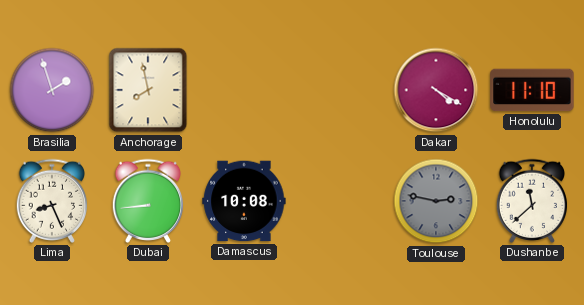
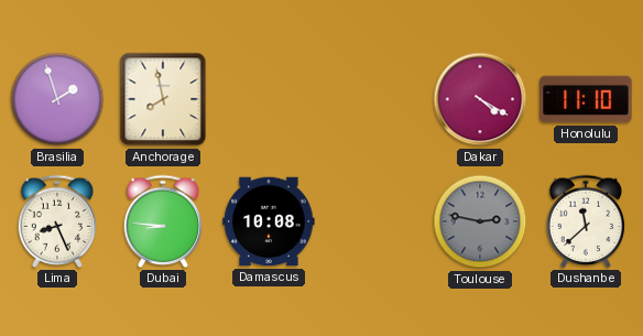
Dubai: 8:44 -> 8:46 (163, 221)
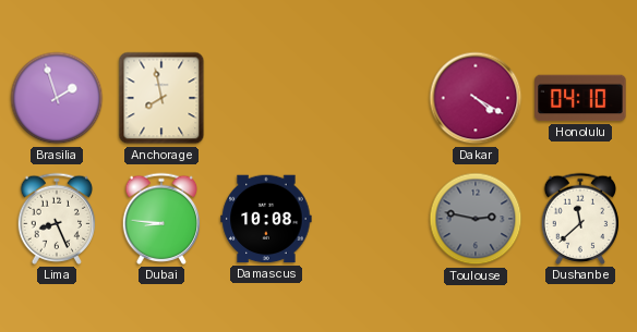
Honolulu: 11:10 -> 04:10 (580, 98)
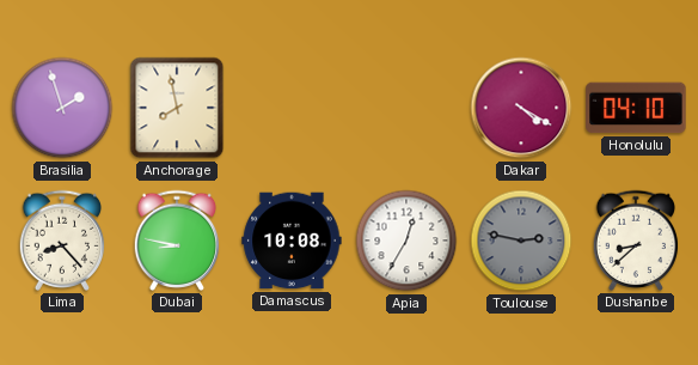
Lima: 8:26 -> 8:23 (62, 241)
Dubai: 8:46 -> 8:47 (177, 241)
Apia: none -> 12:35 (406, 241)
Dushanbe: 11:38 -> 8:38 (636, 241)
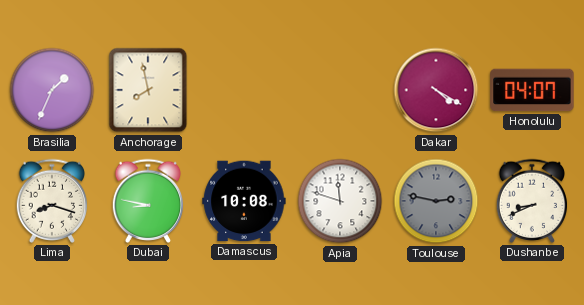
Brasilia: 1:57 -> 1:34 (52, 90)
Honolulu: 04:10 -> 04:07 (532, 90)
Lima: 8:23 -> 8:18 (52, 201)
Apia: 12:35 -> 11:48 (340, 201)
Dushanbe: 8:38 -> 8:41 (532, 201)
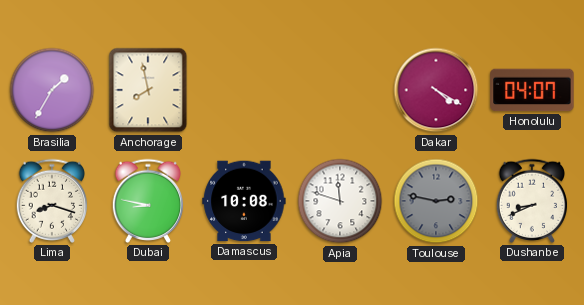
Brasilia: 1:34 -> 1:35 (52, 90)
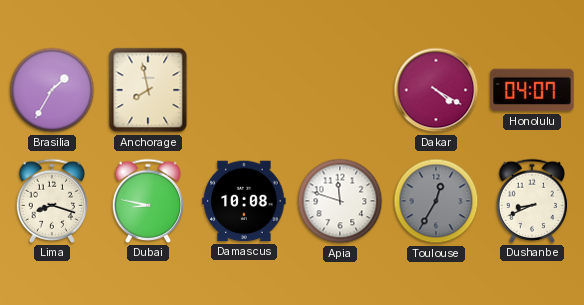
Toulouse: 2:47 -> 12:35 (436, 201)
